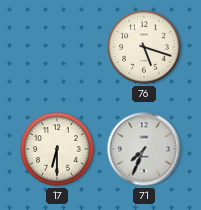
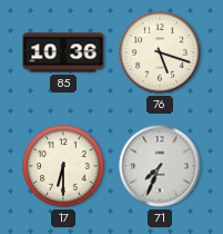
85: none -> 10:36 (63, 52)
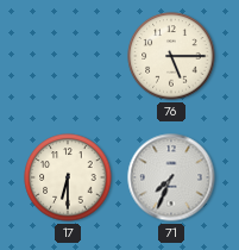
85: 10:36 -> none (63, 52)
76: 5:18 -> 5:15 (171, 56)
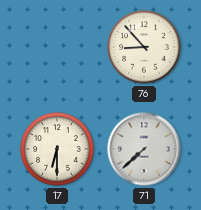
76: 5:15 -> 8:53 (144, 47)
71: 7:34 -> 7:38 (144, 149)
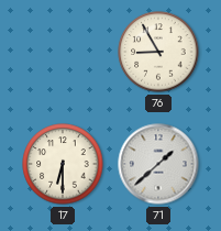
76: 8:53 -> 8:55 (158, 52)
71: 7:38 -> 1:38 (158, 164)
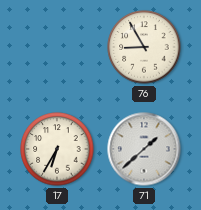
17: 6:30 -> 6:35 (57, 149)
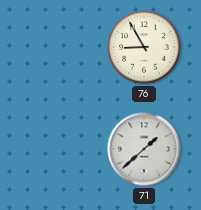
17: 6:35 -> none (57, 149)
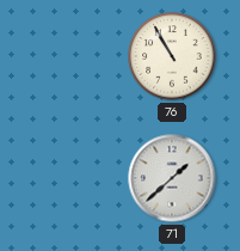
76: 8:55 -> 10:55 (172, 56)
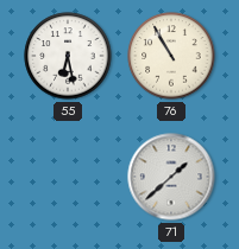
55: none -> 6:28 (68, 56)
